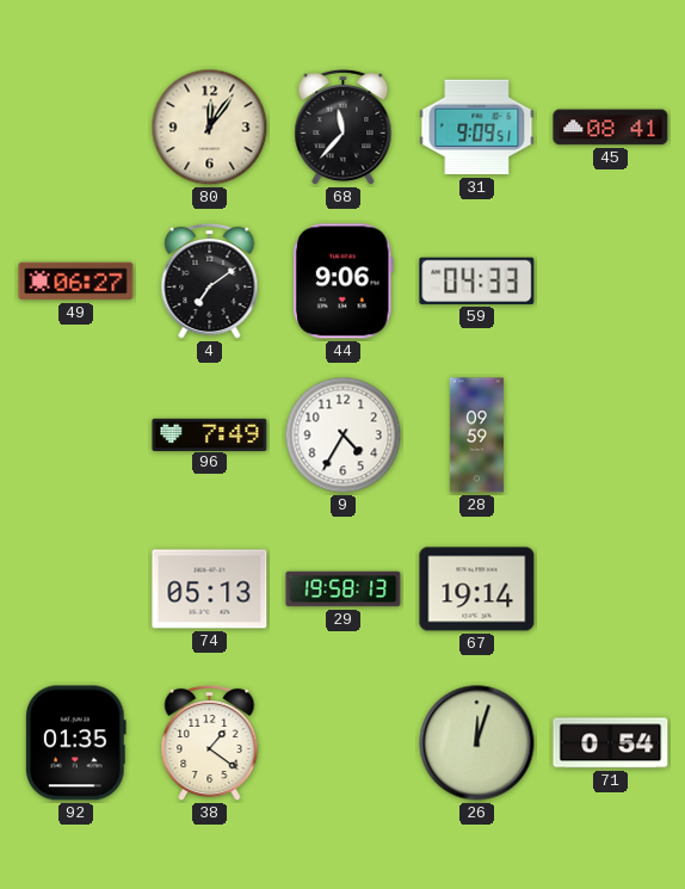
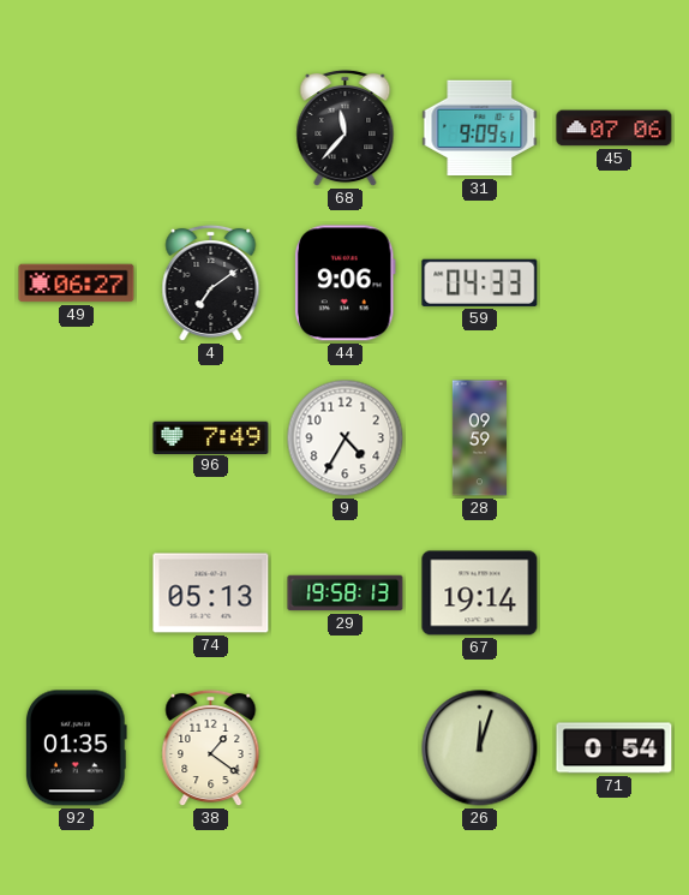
80: 12:06 -> none (210, 128)
45: 08:41 -> 07:06 (615, 129)
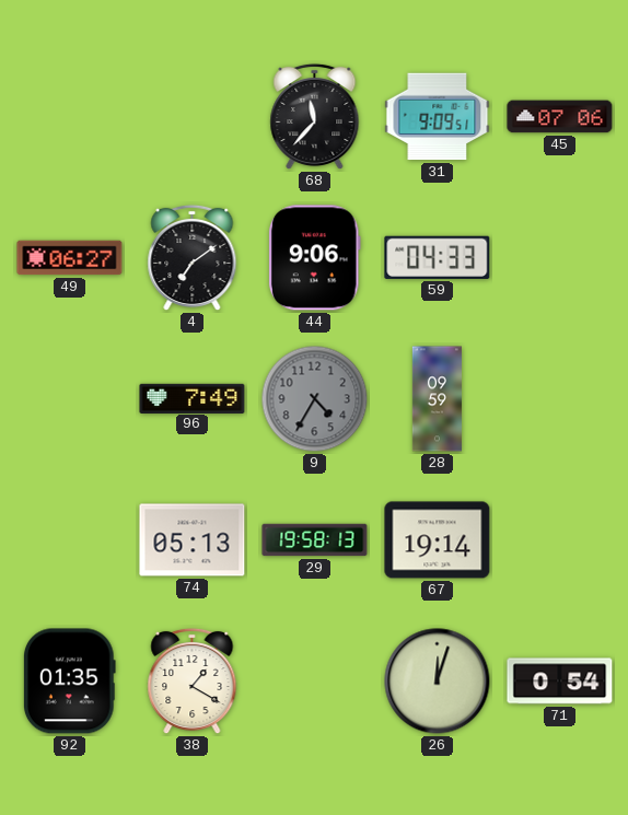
9 dial: white -> grey (315, 399)
38: 1:21 -> 1:20 (193, 682)
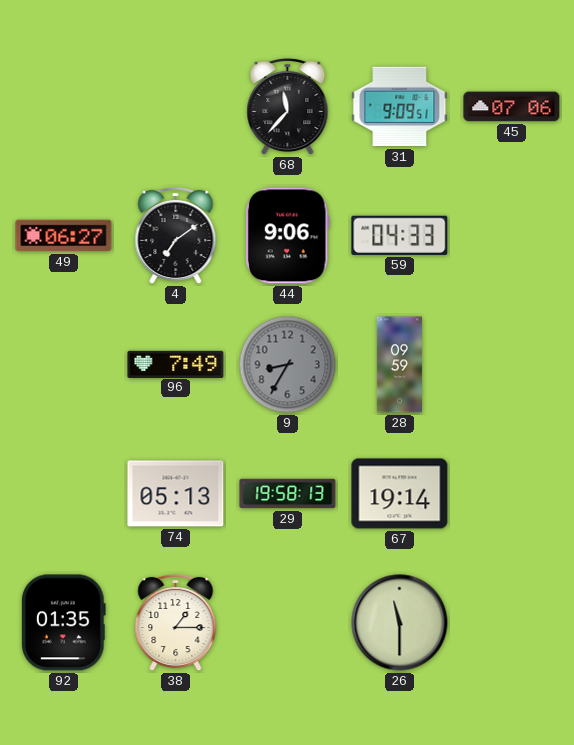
9: 4:35 -> 8:35 (288, 365)
38: 1:20 -> 1:15 (176, 623)
26: 12:03 -> 11:30 (400, 623)
71: 0:54 -> none (560, 682)
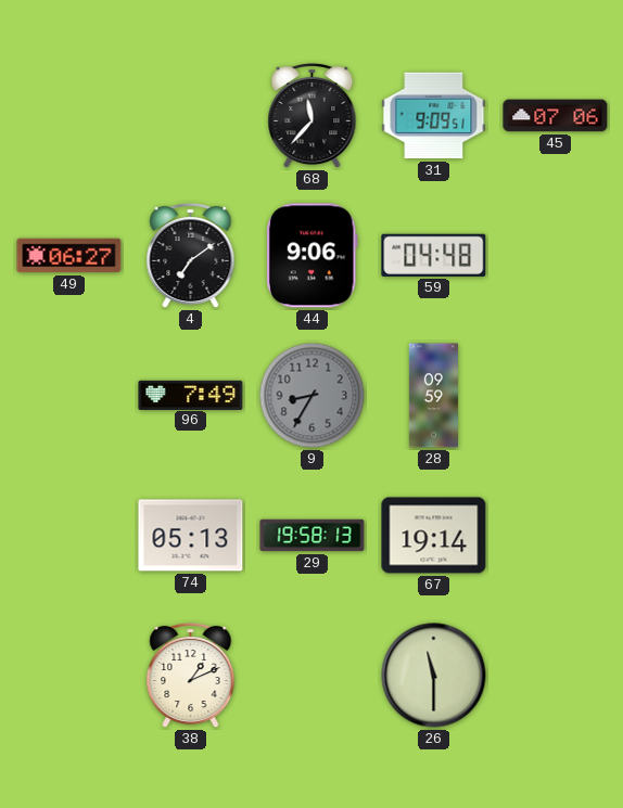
59: 04:33 -> 04:48 (434, 255)
92: 01:35 -> none (63, 623)
38: 1:15 -> 1:11 (191, 676)
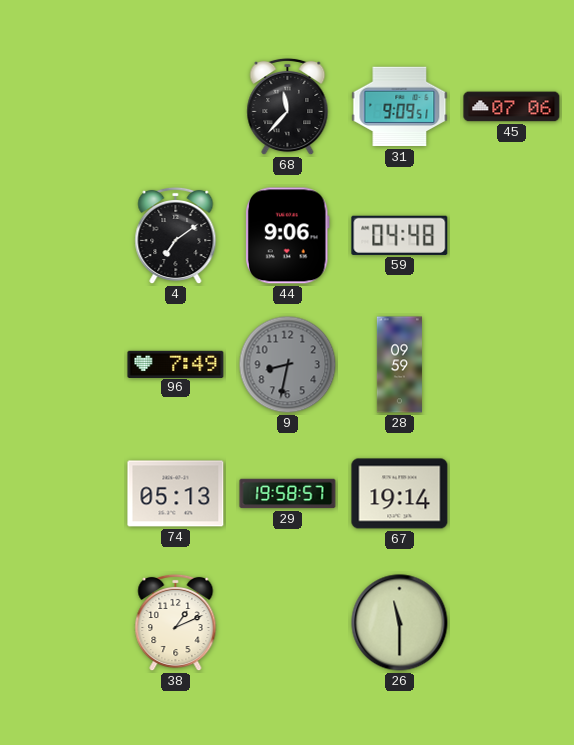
49: 06:27 -> none (69, 256)
9: 8:35 -> 8:32 (288, 365)
29: 19:58:13 -> 19:58:57 (288, 494)
